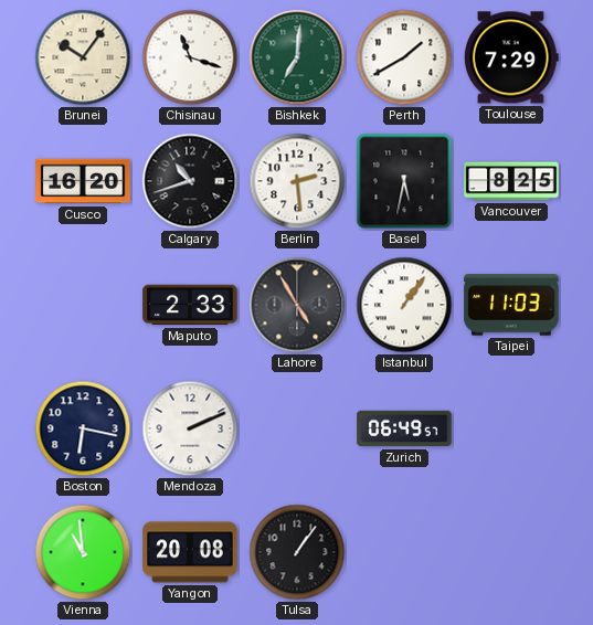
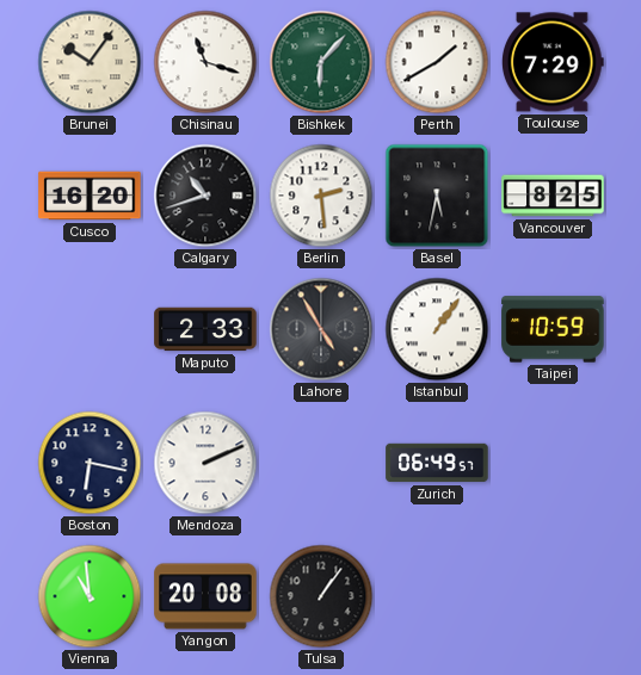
Bishkek: 7:01 -> 6:07 (321, 62)
Taipei: 11:03 -> 10:59 (553, 329)
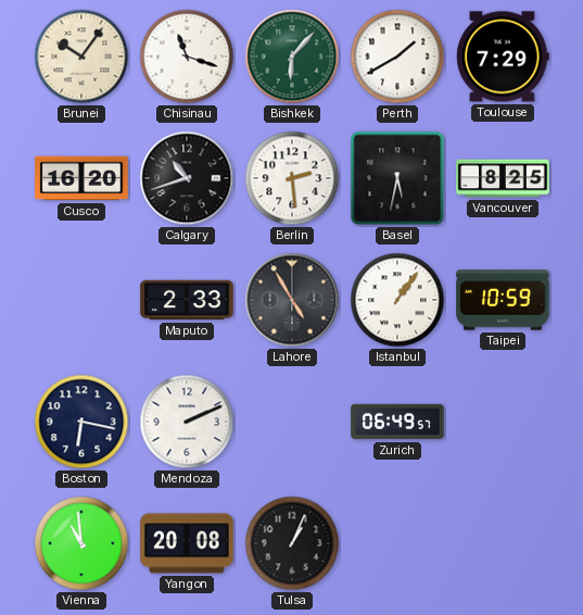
Tulsa: 1:06 -> 1:04 (292, 543)
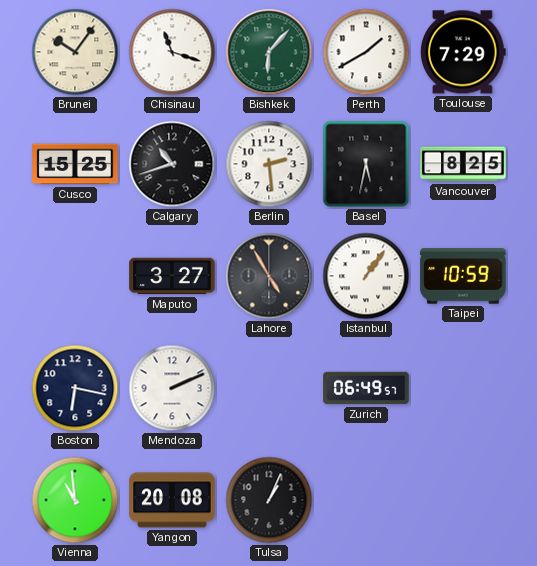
Cusco: 16:20 -> 15:25 (75, 164)
Maputo: 2:33 -> 3:27 (172, 276)
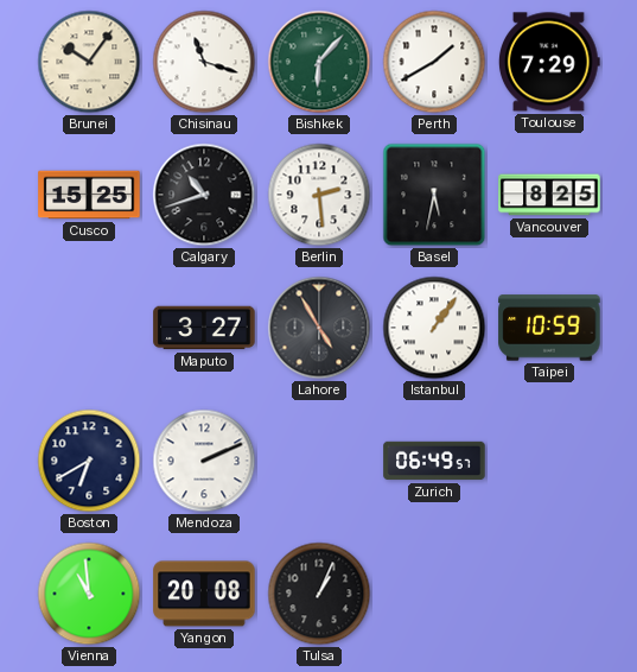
Boston: 6:17 -> 6:40 (89, 461)
